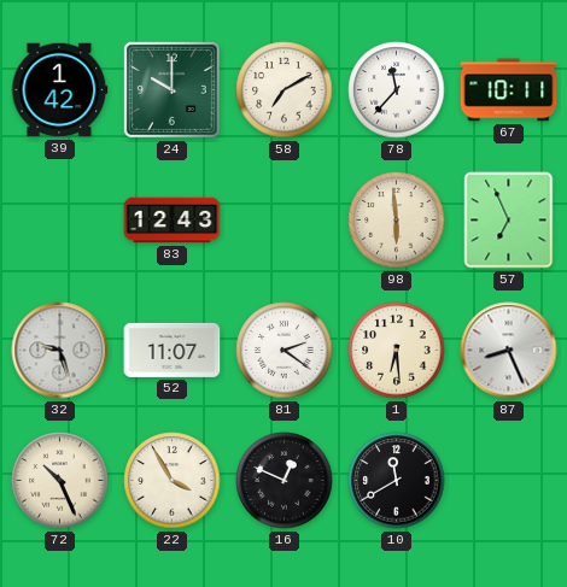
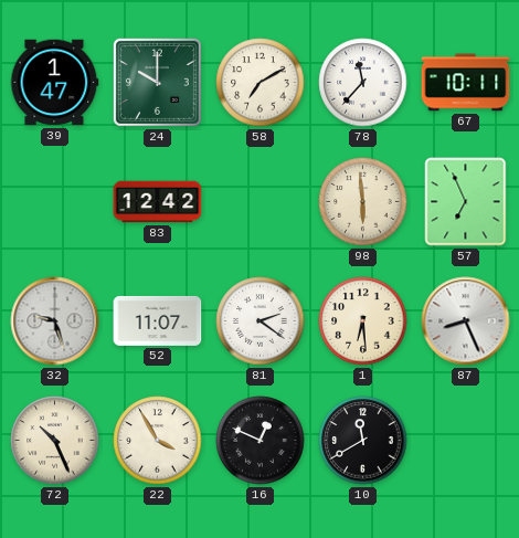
39: 1:42 -> 1:47 (55, 83)
83: 12:43 -> 12:42 (158, 202)
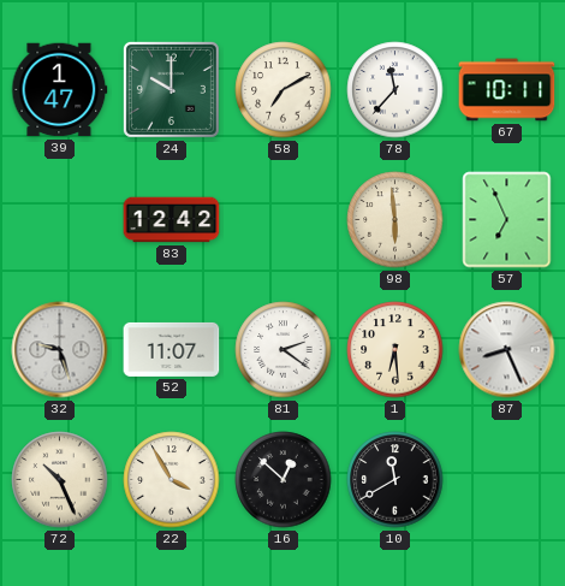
16: 12:49 -> 12:52 (284, 480)
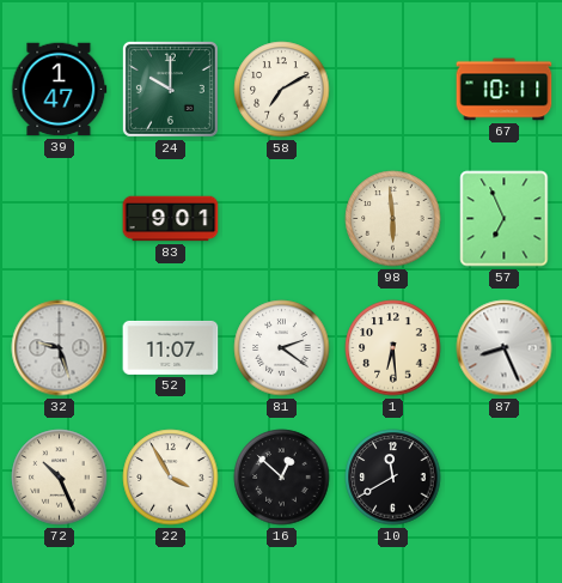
78: 11:37 -> none (395, 90)
83: 12:42 -> 9:01 (171, 219)
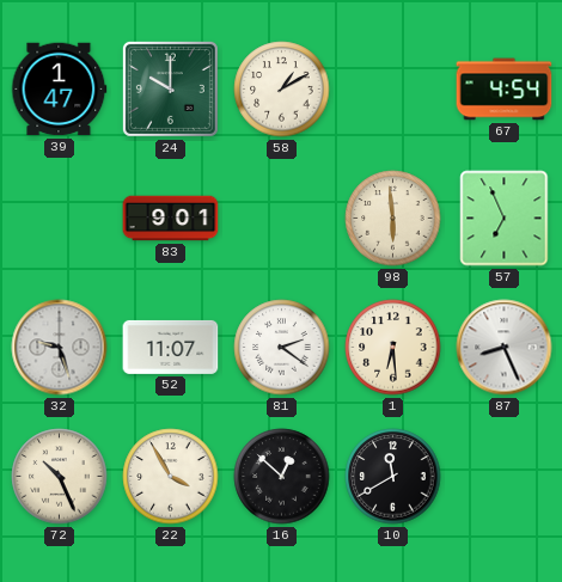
58: 7:10 -> 1:10 (282, 90)
67: 10:11 -> 4:54 (505, 90)
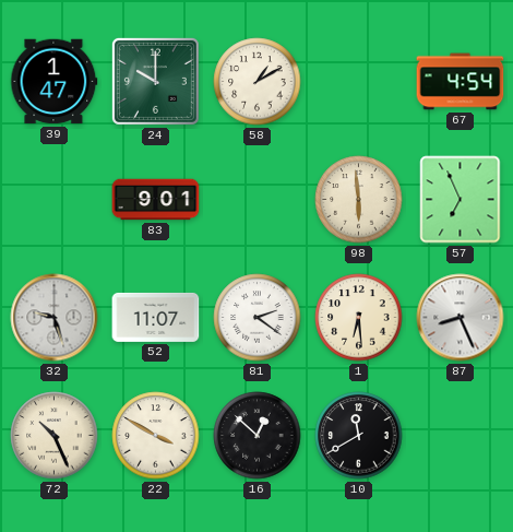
22: 3:55 -> 3:50 (156, 436)
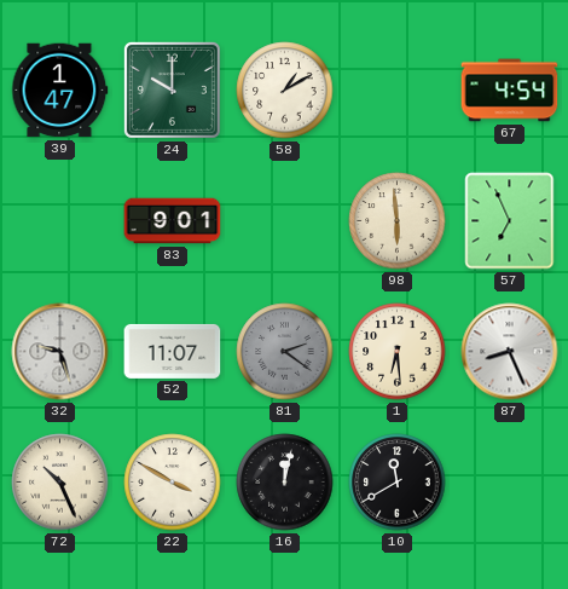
81 dial: white -> grey (285, 352)
16: 12:52 -> 12:02 (285, 483)
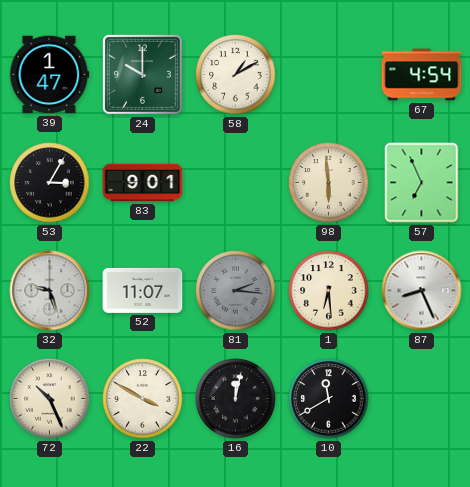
53: none -> 3:05 (50, 183)
81: 2:21 -> 2:16 (236, 291)
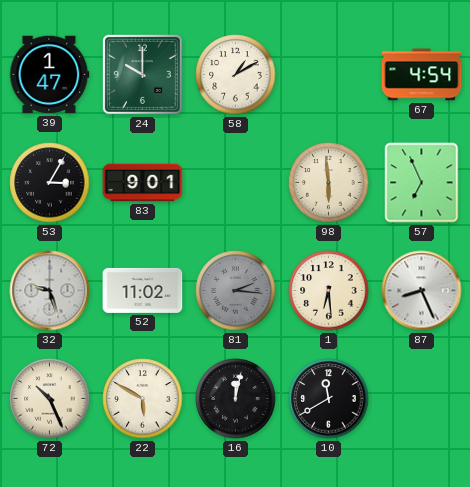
52: 11:07 -> 11:02 (143, 290)
22: 3:50 -> 5:50 (143, 399)
